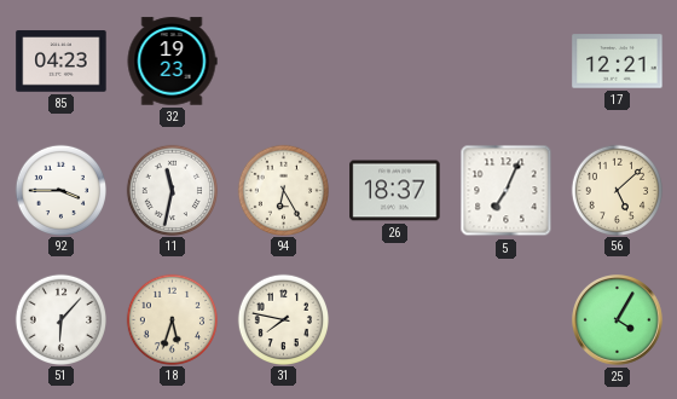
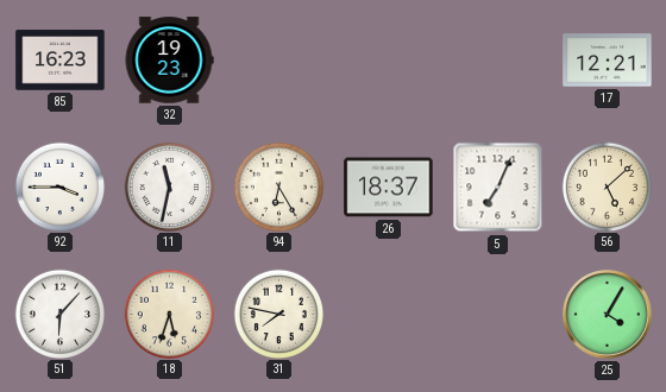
85: 04:23 -> 16:23 (61, 61)
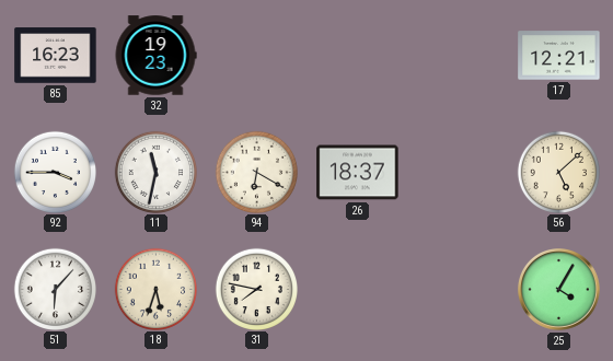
94: 6:25 -> 6:20 (256, 172)
5: 7:04 -> none (498, 188)
